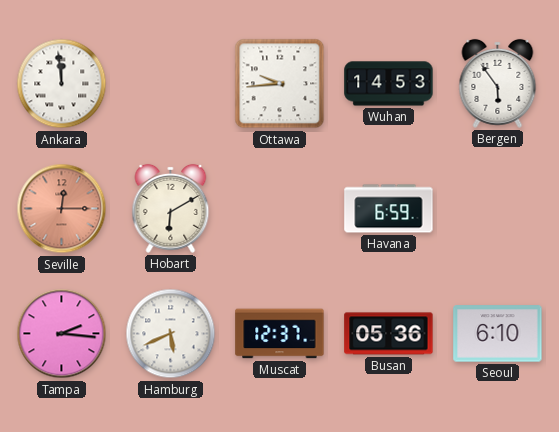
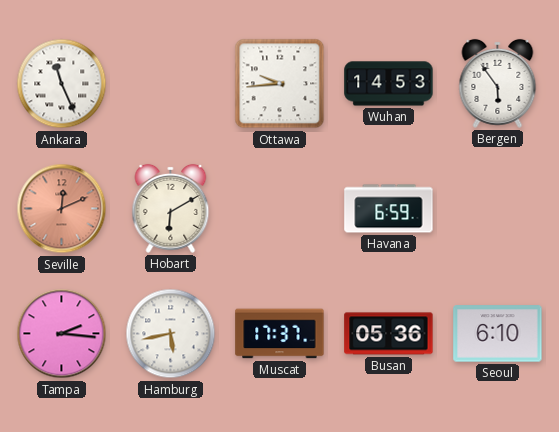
Ankara: 11:59 -> 11:26 (62, 84)
Seville: 12:15 -> 12:11 (62, 209)
Hamburg: 5:41 -> 5:43 (171, 334)
Muscat: 12:37 -> 17:37 (280, 334)
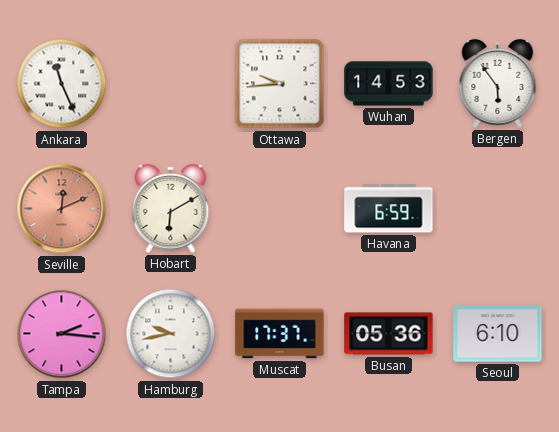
Hamburg: 5:43 -> 9:43 (171, 334)
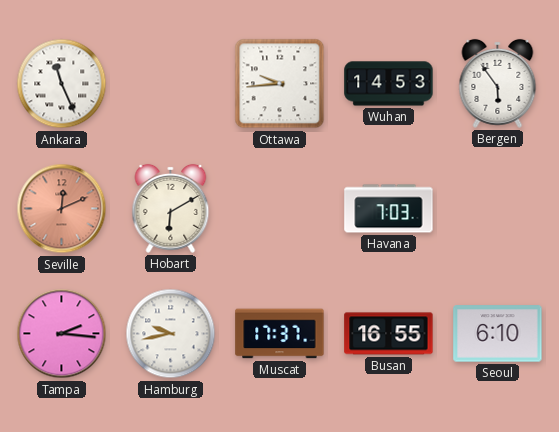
Havana: 6:59 -> 7:03 (389, 209)
Busan: 05:36 -> 16:55 (389, 334)
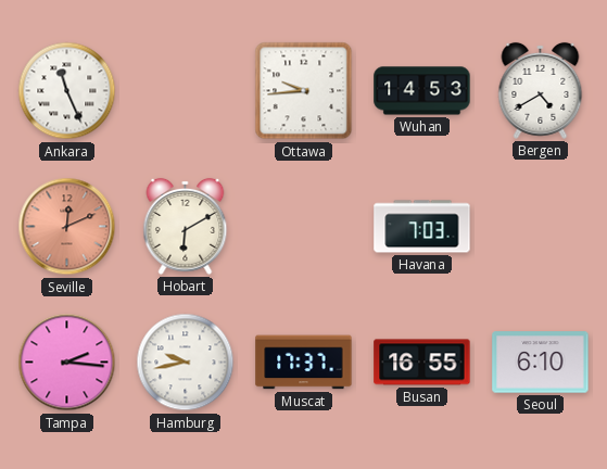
Bergen: 5:54 -> 4:40 (541, 90)
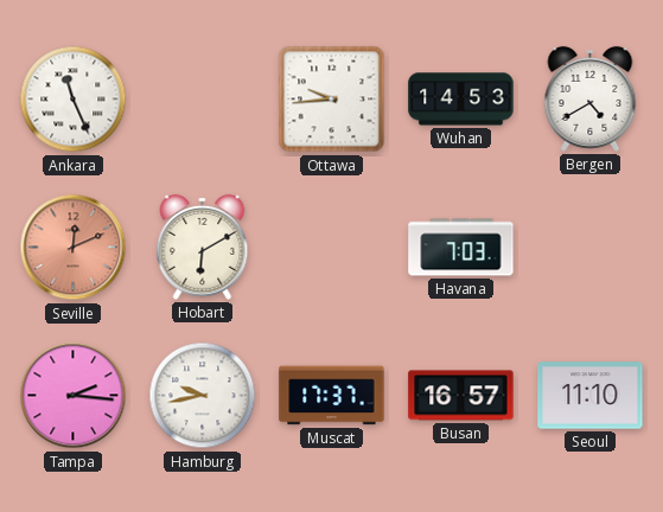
Busan: 16:55 -> 16:57 (461, 396)
Seoul: 6:10 -> 11:10 (591, 396)
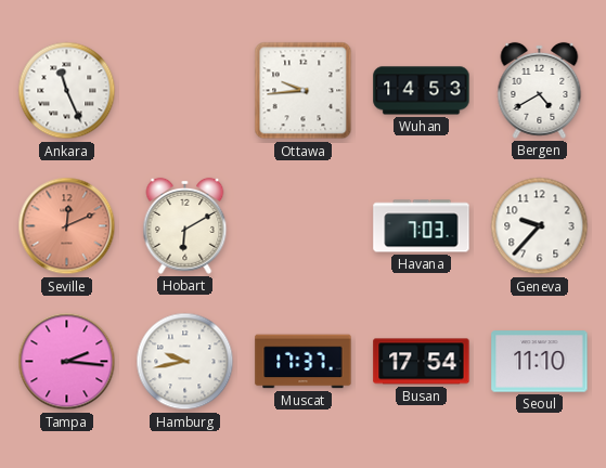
Geneva: none -> 9:37 (540, 226)
Busan: 16:57 -> 17:54 (422, 362)
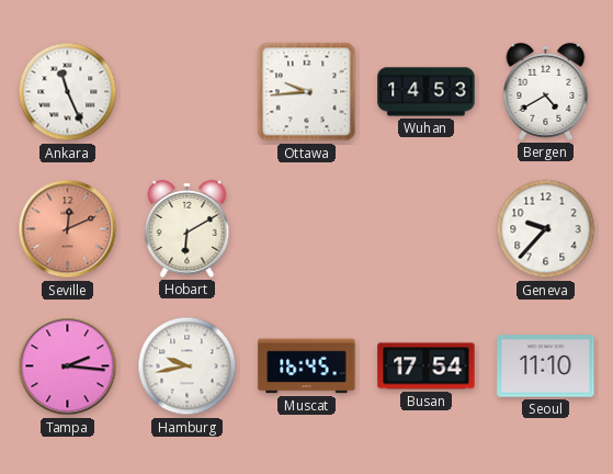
Havana: 7:03 -> none (422, 226)
Muscat: 17:37 -> 16:45 (307, 366)
